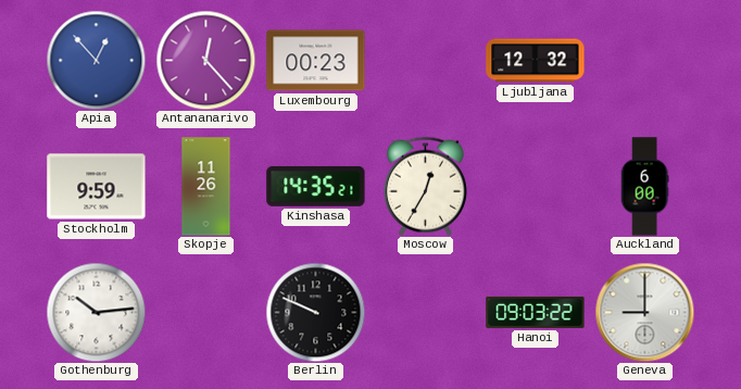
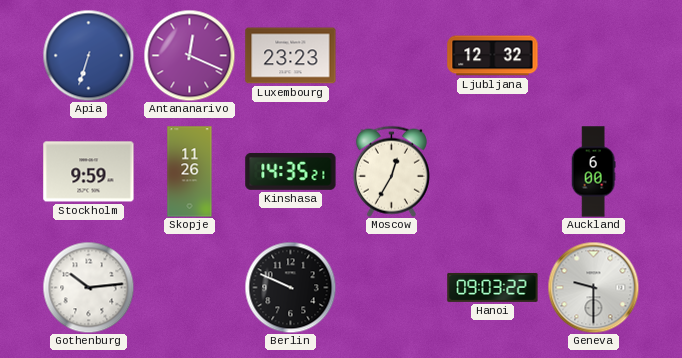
Apia: 12:53 -> 6:33 (88, 55)
Antananarivo: 12:23 -> 12:19 (189, 55)
Luxembourg: 00:23 -> 23:23 (291, 56)
Geneva: 9:00 -> 9:30 (593, 287)
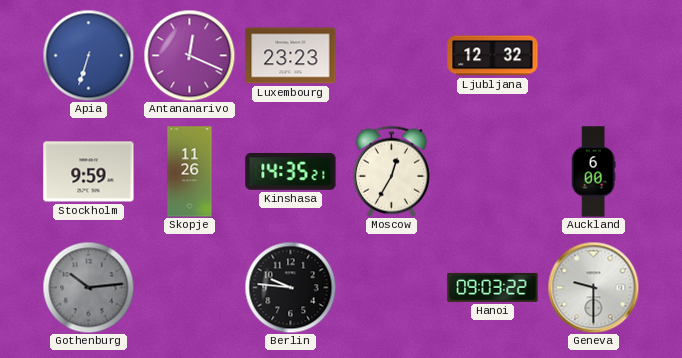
Gothenburg dial: white -> grey (88, 287)
Berlin: 9:49 -> 9:46 (290, 287)
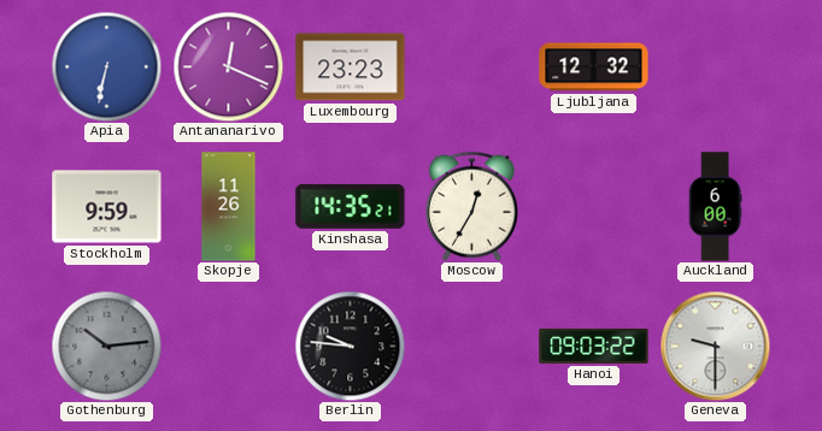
Apia: 6:33 -> 6:32 (106, 66)
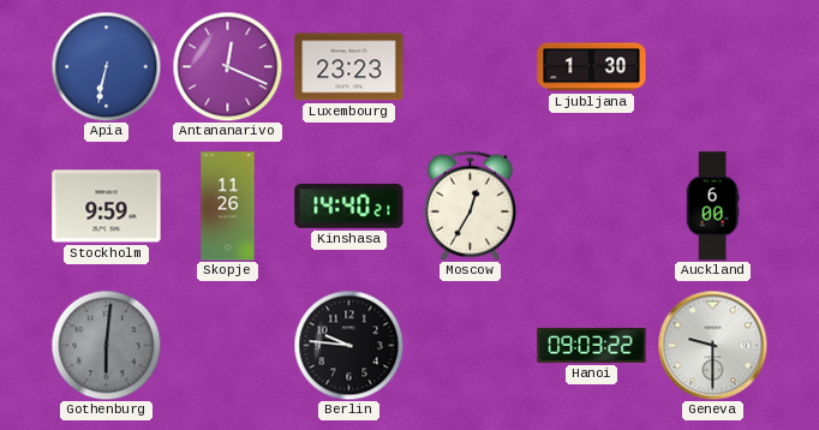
Ljubljana: 12:32 -> 1:30 (592, 67)
Kinshasa: 14:35 -> 14:40 (349, 207)
Gothenburg: 10:14 -> 6:01 (106, 345)
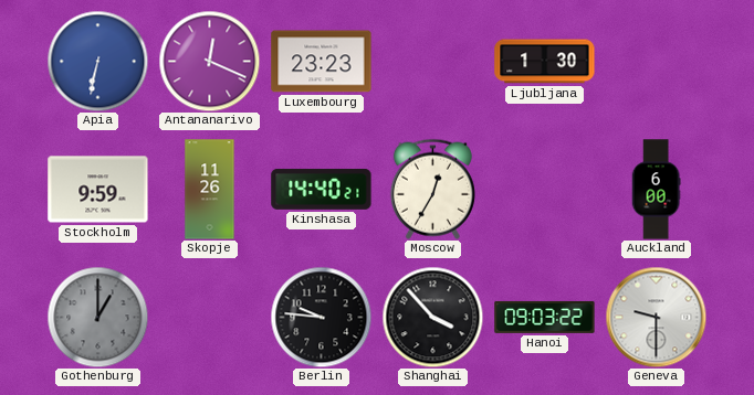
Gothenburg: 6:01 -> 1:00 (97, 317)
Shanghai: none -> 3:53 (432, 317)
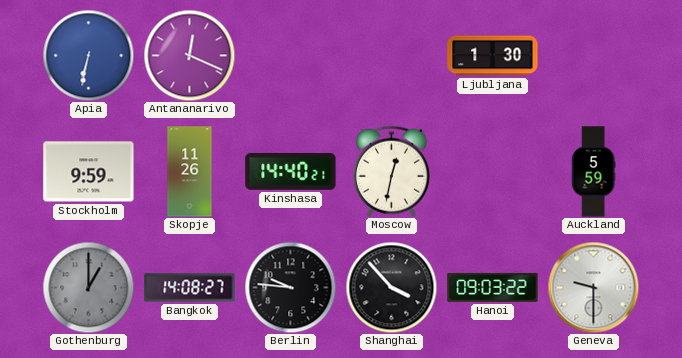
Luxembourg: 23:23 -> none (322, 62)
Moscow: 12:35 -> 12:32 (391, 171)
Auckland: 6:00 -> 5:59 (593, 172)
Bangkok: none -> 14:08 (190, 288)
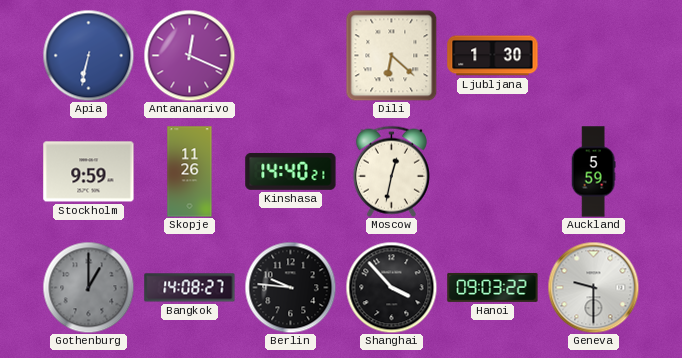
Dili: none -> 6:22 (391, 55)
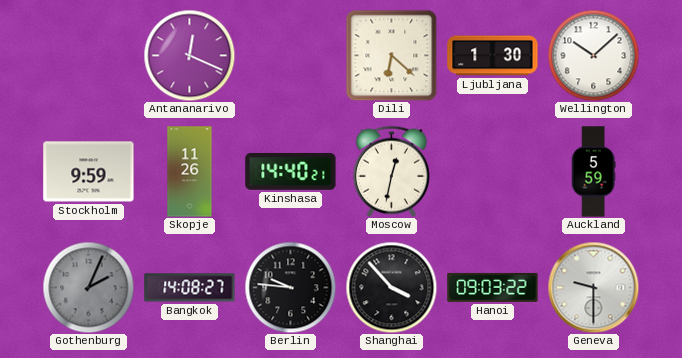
Apia: 6:32 -> none (88, 55)
Wellington: none -> 10:08 (593, 55)
Gothenburg: 1:00 -> 2:04 (88, 287)
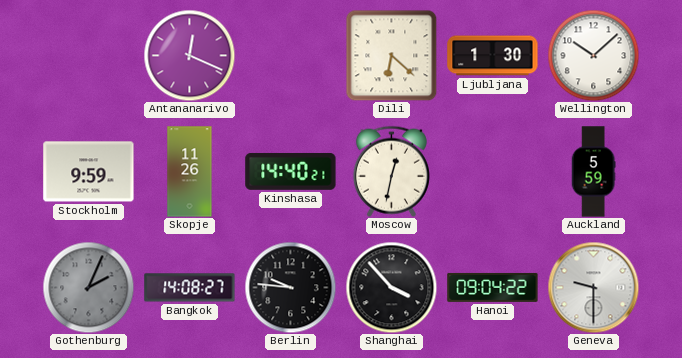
Hanoi: 09:03 -> 09:04 (493, 287)
